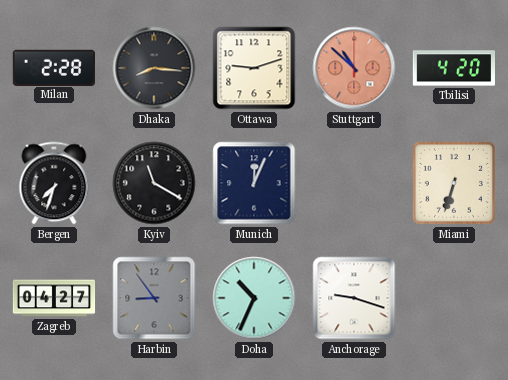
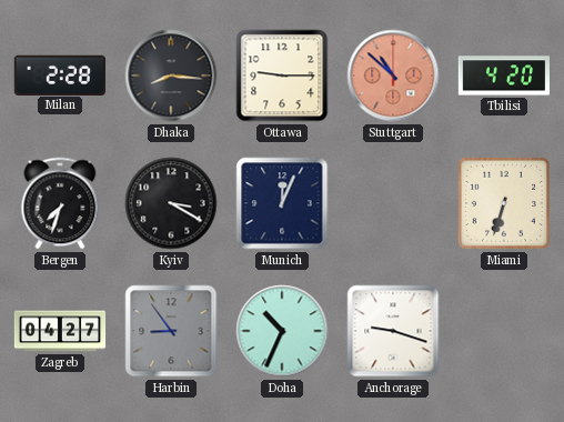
Ottawa: 9:12 -> 9:15 (282, 76)
Kyiv: 11:20 -> 3:20 (171, 203)
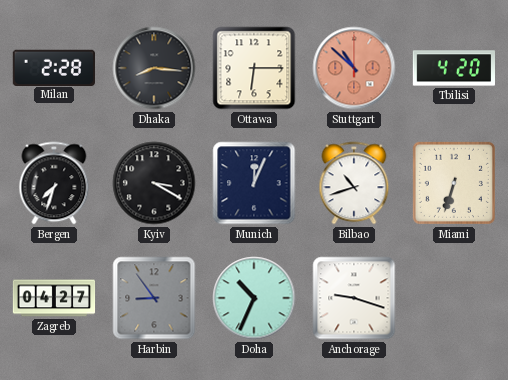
Ottawa: 9:15 -> 6:15 (254, 68)
Bilbao: none -> 10:42 (354, 183)
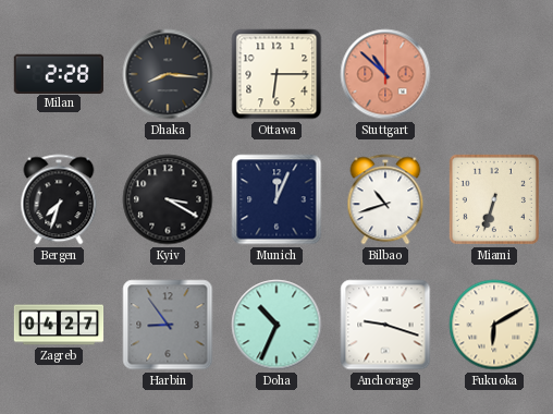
Tbilisi: 4:20 -> none (453, 68)
Fukuoka: none -> 6:10 (494, 325)
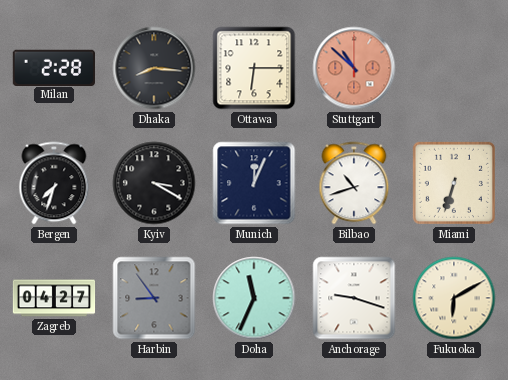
Doha: 10:34 -> 11:34 (254, 298)
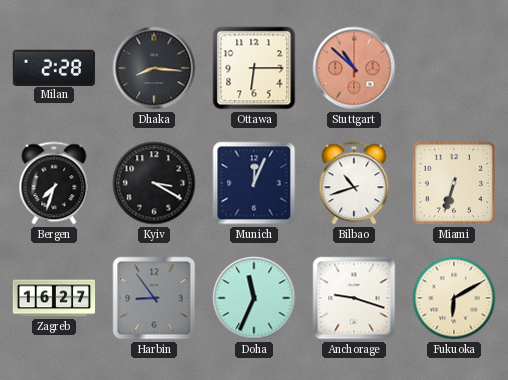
Zagreb: 04:27 -> 16:27 (54, 298)
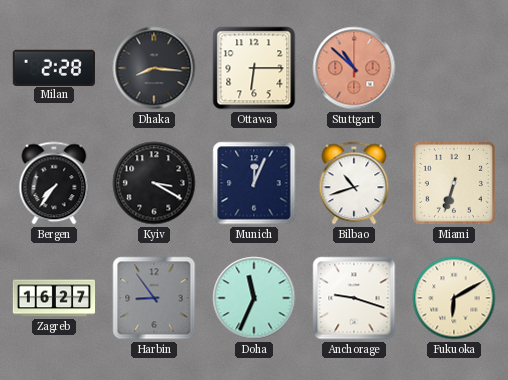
Bergen: 7:33 -> 7:36 (54, 183)
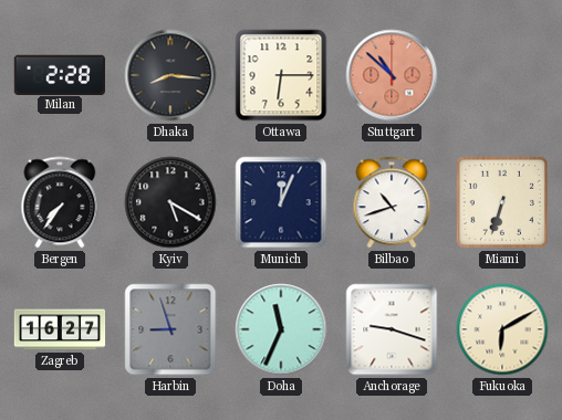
Kyiv: 3:20 -> 5:20 (170, 202)
Harbin: 8:54 -> 8:57 (170, 329)
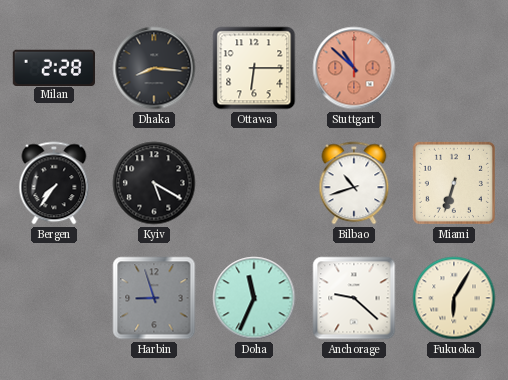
Munich: 12:04 -> none (281, 202)
Zagreb: 16:27 -> none (60, 329)
Anchorage: 9:18 -> 9:22 (354, 298)
Fukuoka: 6:10 -> 6:05 (454, 298)
